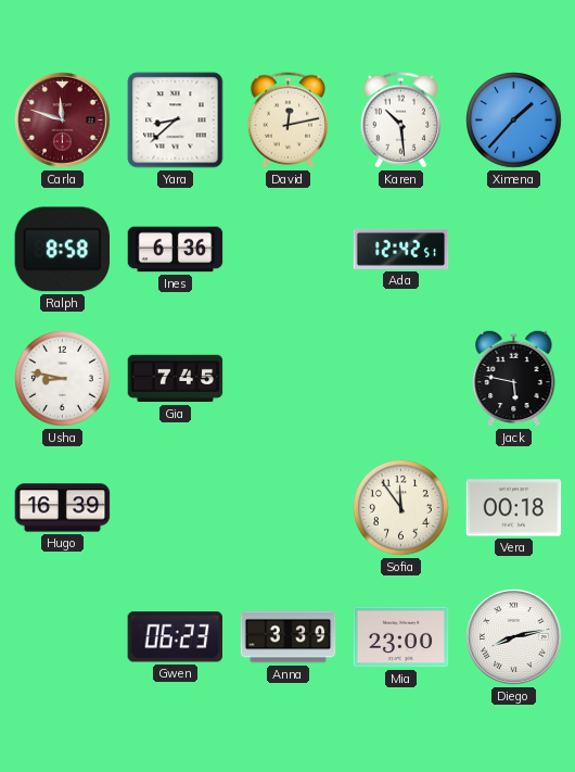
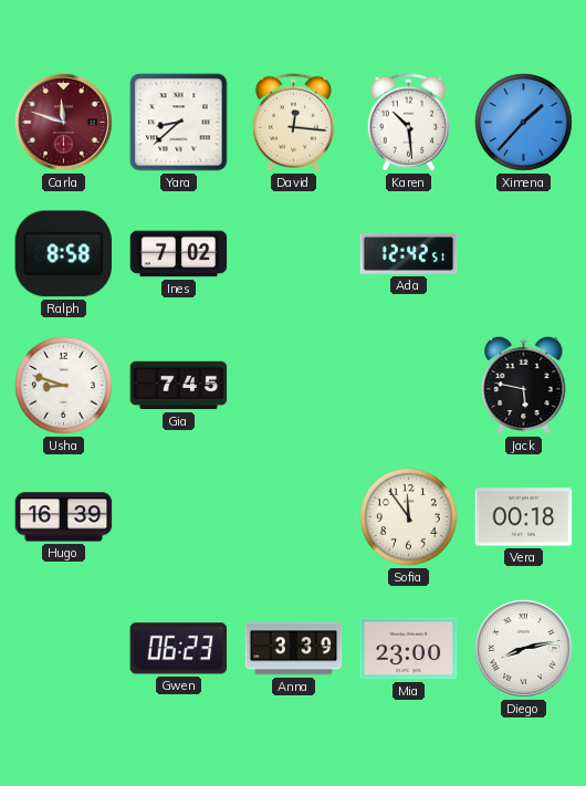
David: 12:13 -> 12:16 (293, 123)
Ines: 6:36 -> 7:02 (179, 254)
Usha: 8:47 -> 8:48 (64, 386)
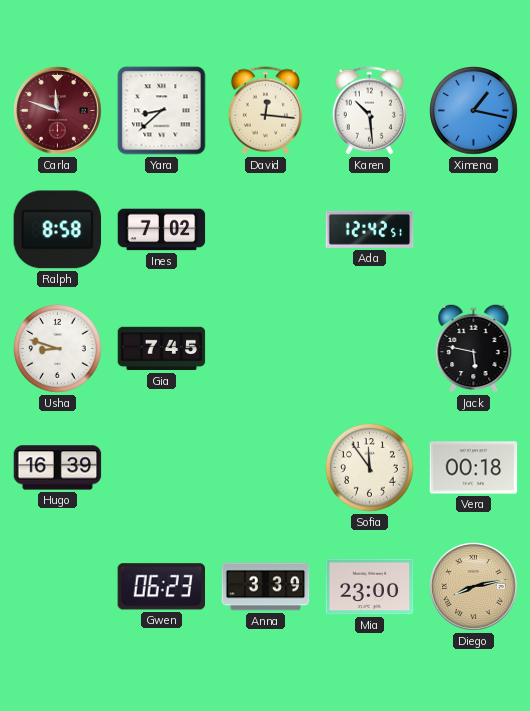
Ximena: 1:37 -> 1:17 (474, 111)
Diego dial: white -> champagne (474, 587)
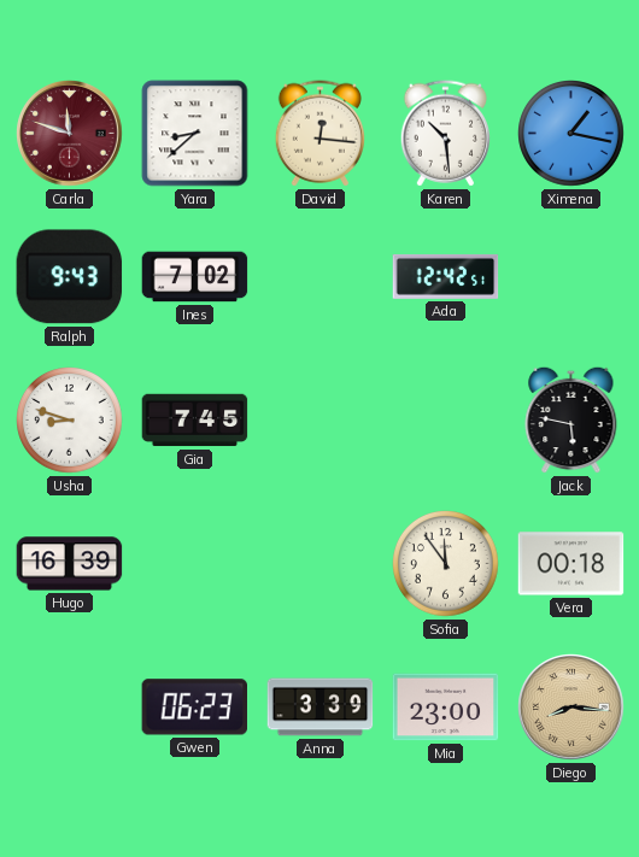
Ralph: 8:58 -> 9:43 (70, 277)
Diego: 8:13 -> 8:16 (571, 708)
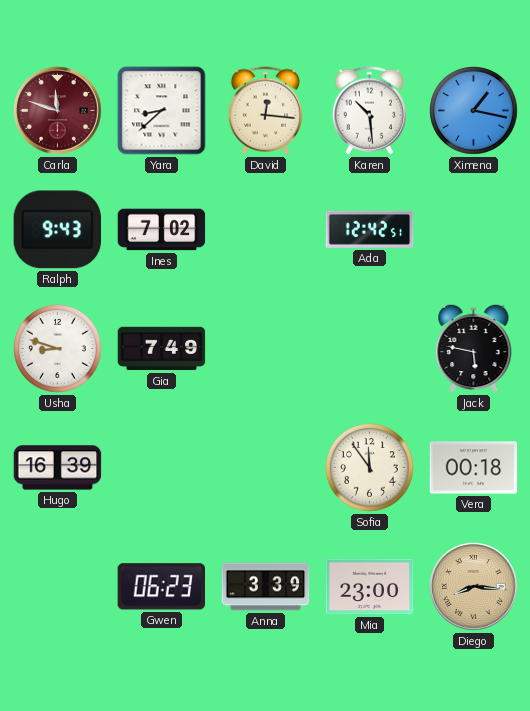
Gia: 7:45 -> 7:49 (162, 349)
